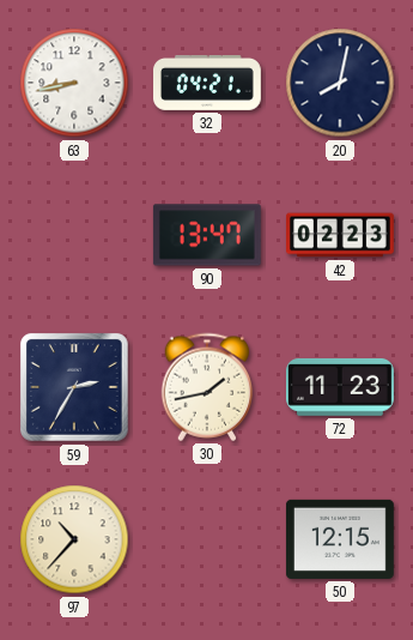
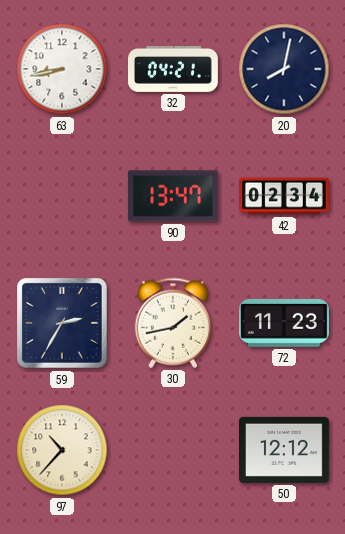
42: 02:23 -> 02:34 (285, 196)
50: 12:15 -> 12:12 (284, 450)
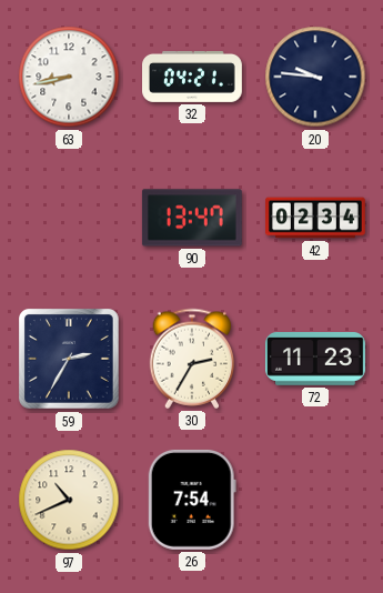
20: 8:02 -> 9:46 (315, 77)
30: 1:43 -> 2:35 (192, 359)
97: 10:37 -> 10:41 (69, 500)
26: none -> 7:54 (192, 500)
50: 12:12 -> none (284, 450)
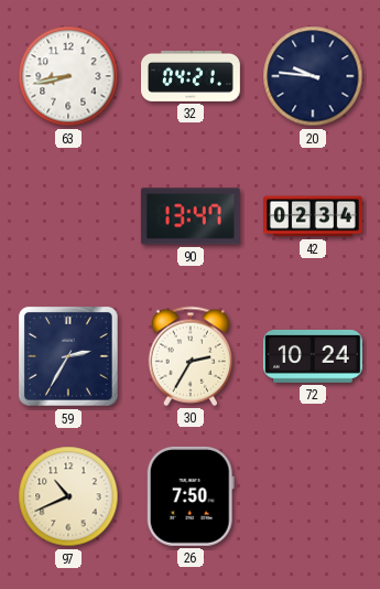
72: 11:23 -> 10:24 (313, 356)
26: 7:54 -> 7:50 (191, 496)
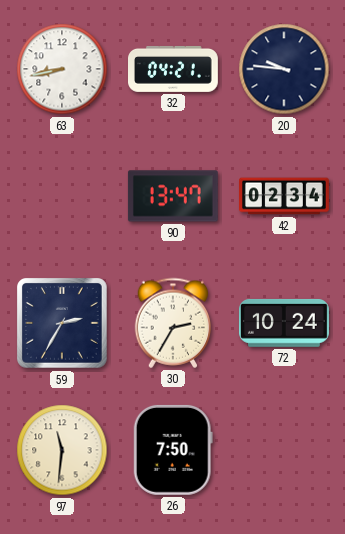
97: 10:41 -> 11:31 (62, 450)
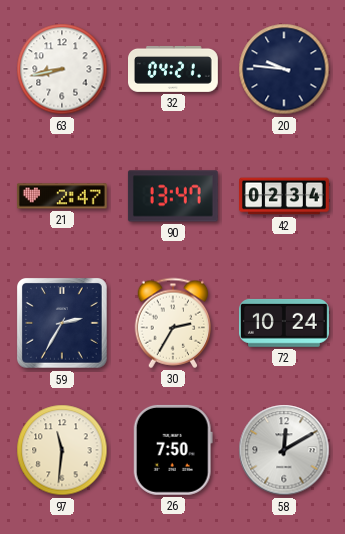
21: none -> 2:47 (62, 196)
58: none -> 12:10 (284, 450)
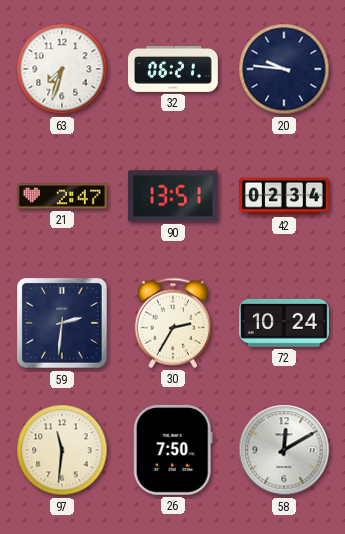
63: 8:43 -> 7:33 (62, 69)
32: 04:21 -> 06:21 (174, 69)
90: 13:47 -> 13:51 (173, 196)
59: 2:35 -> 2:31 (63, 324)
